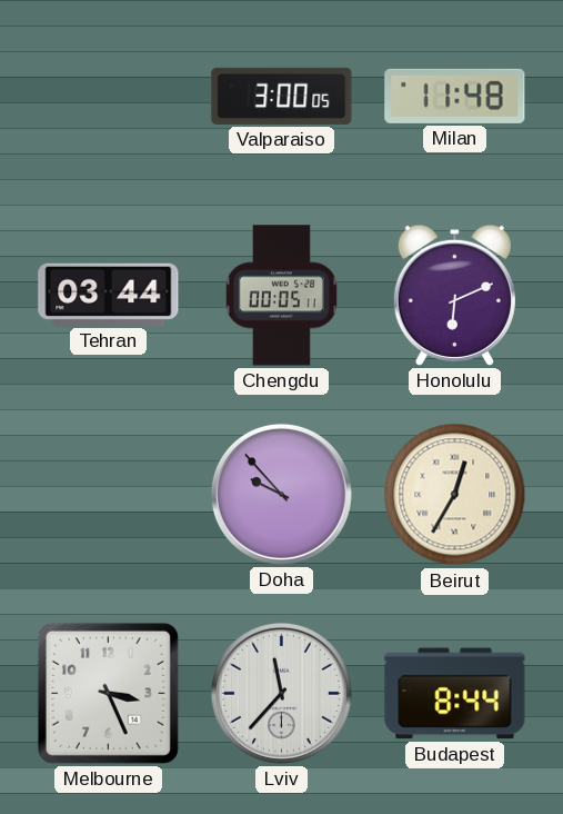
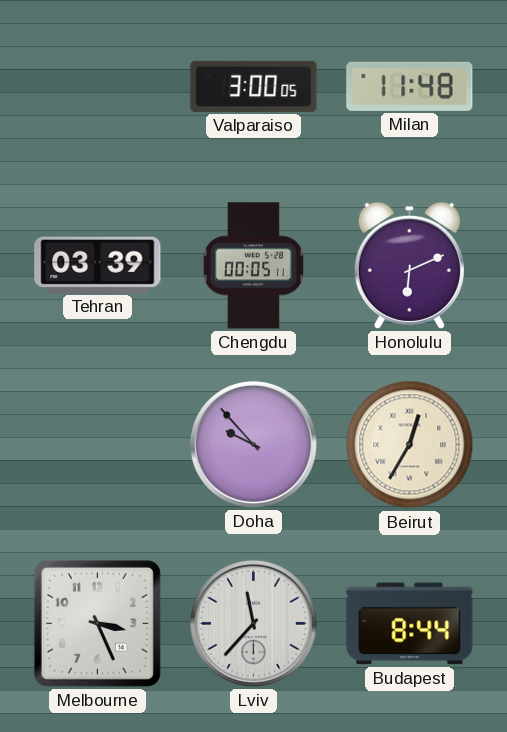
Tehran: 03:44 -> 03:39 (98, 265)
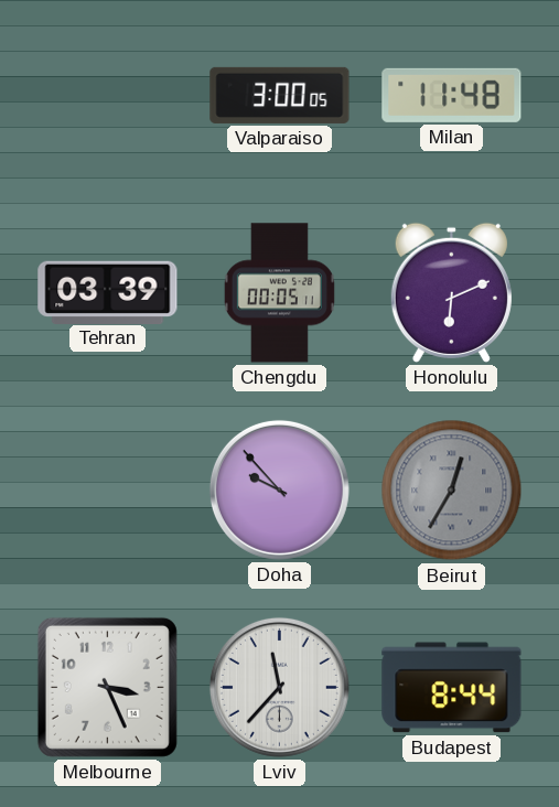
Beirut dial: cream -> grey (452, 491)
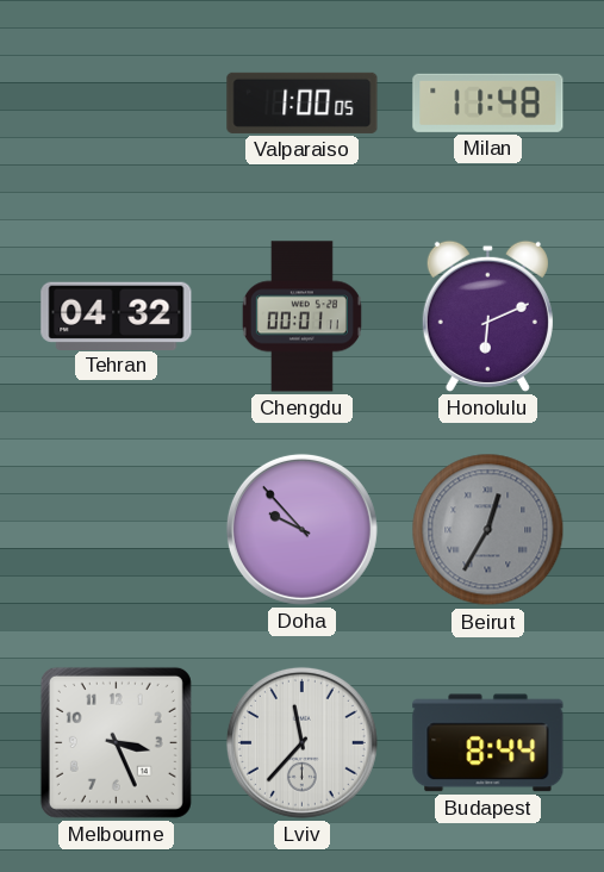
Valparaiso: 3:00 -> 1:00 (303, 102)
Tehran: 03:39 -> 04:32 (117, 316)
Chengdu: 00:05 -> 00:01 (301, 317)
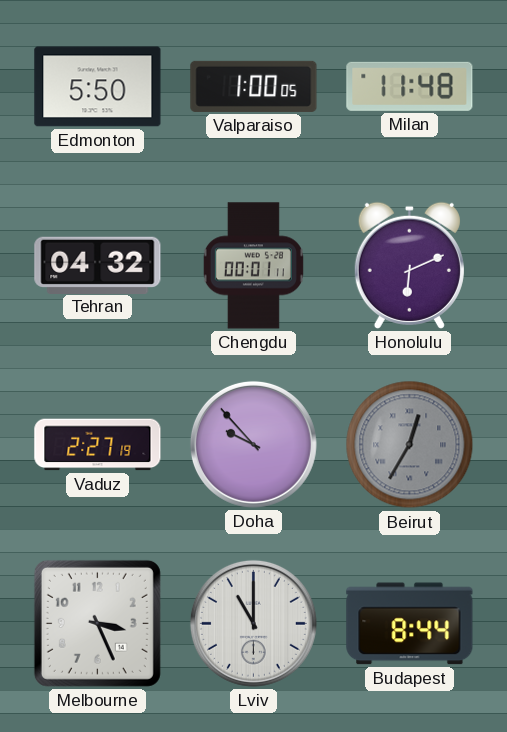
Edmonton: none -> 5:50 (98, 87)
Vaduz: none -> 2:27 (98, 445)
Lviv: 11:37 -> 11:00 (253, 623)
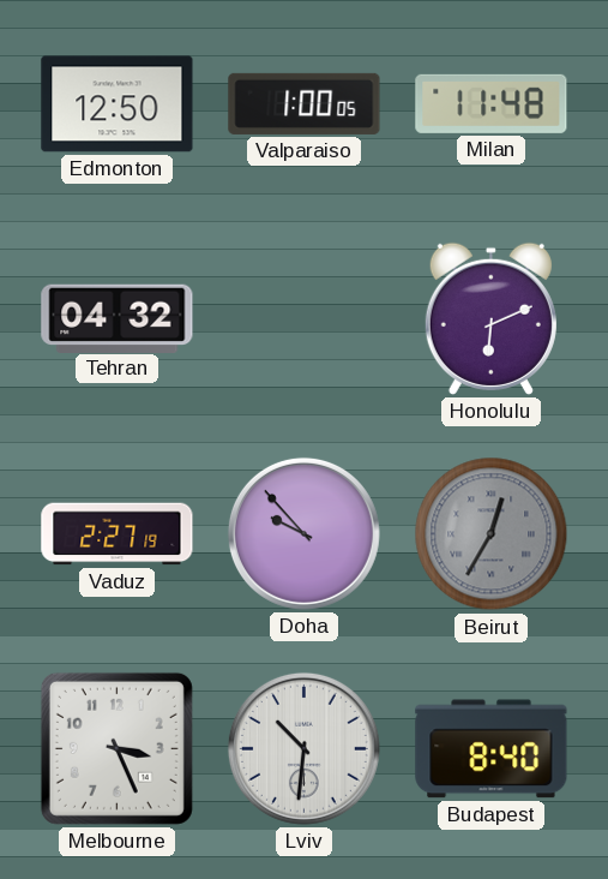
Edmonton: 5:50 -> 12:50 (118, 104)
Chengdu: 00:01 -> none (253, 266)
Lviv: 11:00 -> 10:31 (303, 748)
Budapest: 8:44 -> 8:40 (492, 749)
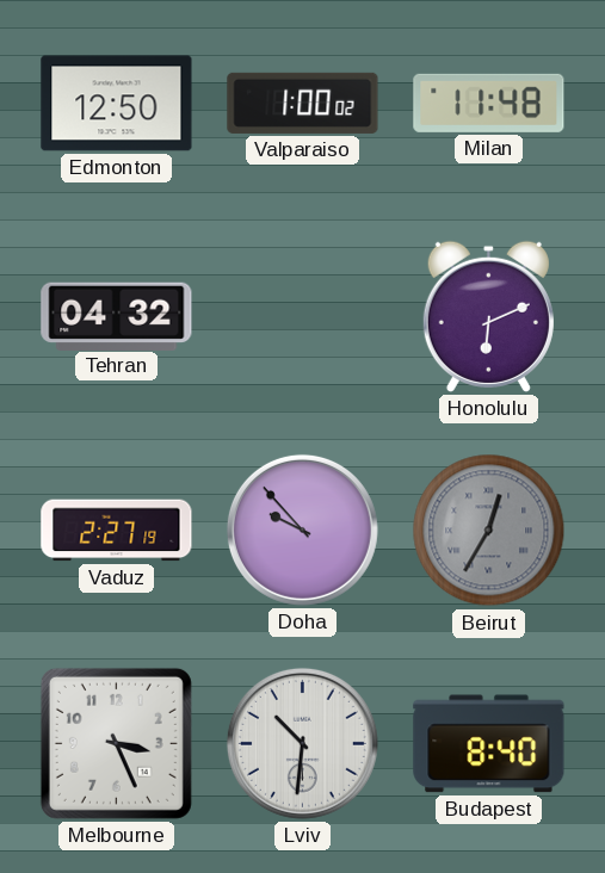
Valparaiso: 1:00:05 -> 1:00:02 (303, 103)
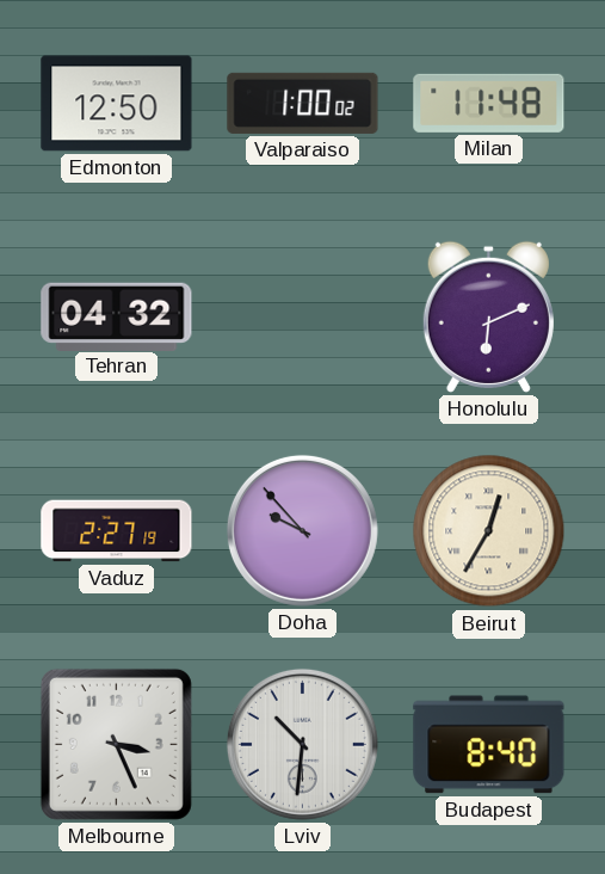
Beirut dial: grey -> cream (489, 531)
